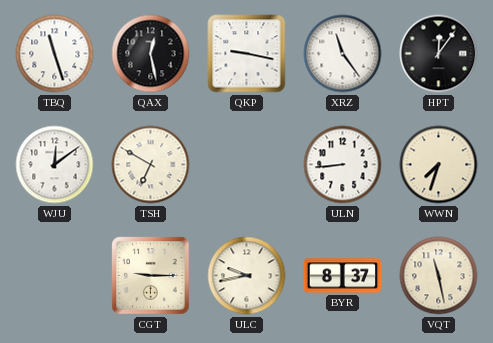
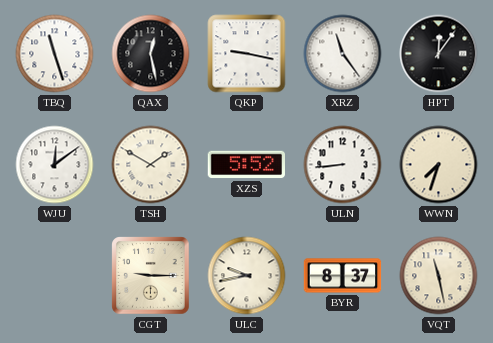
TSH: 6:50 -> 1:50 (151, 165)
XZS: none -> 5:52 (247, 165)
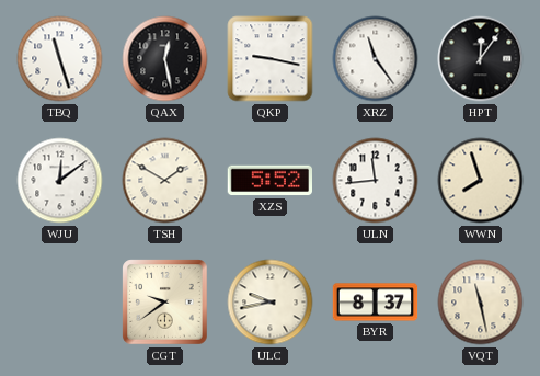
ULN: 8:44 -> 11:44 (376, 181)
WWN: 7:33 -> 7:57 (481, 181)
CGT: 9:15 -> 9:39 (165, 303)
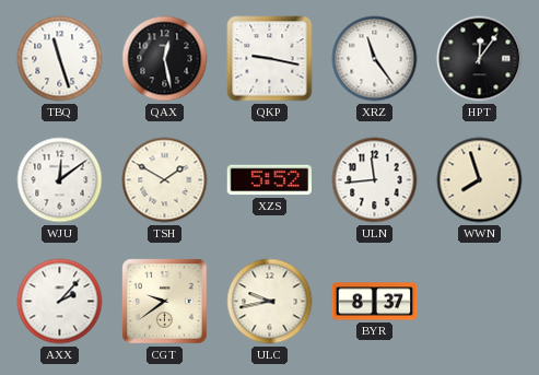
AXX: none -> 2:07 (60, 302)
VQT: 11:28 -> none (481, 303)
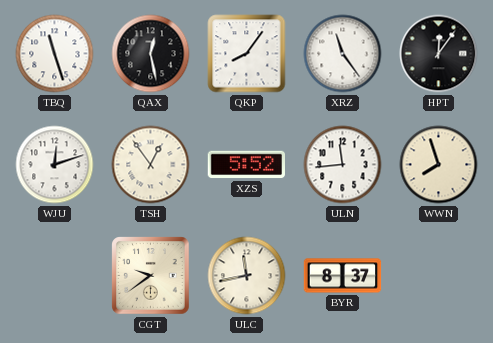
QKP: 9:17 -> 8:06 (247, 54)
WJU: 12:09 -> 12:12 (55, 165)
TSH: 1:50 -> 12:54 (151, 165)
AXX: 2:07 -> none (60, 302)
ULC: 9:43 -> 11:43 (247, 276)
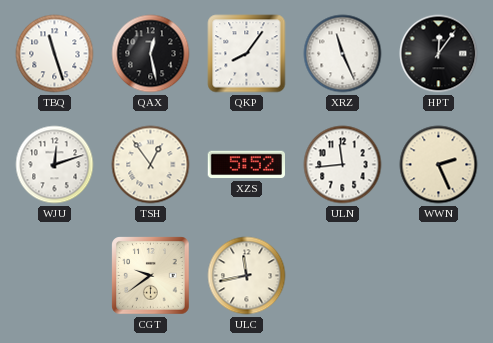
XRZ: 11:24 -> 11:26 (343, 54)
WWN: 7:57 -> 2:26 (439, 165)
BYR: 8:37 -> none (343, 276)
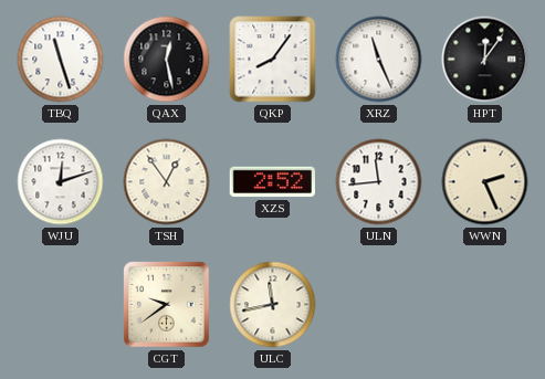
XZS: 5:52 -> 2:52 (273, 182)
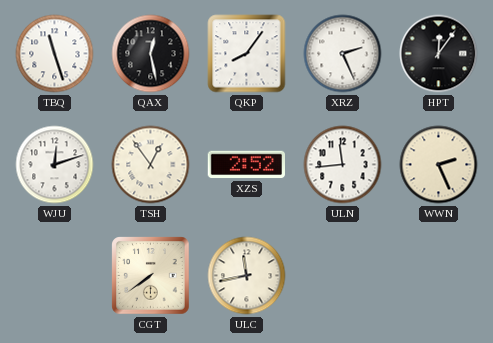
XRZ: 11:26 -> 2:26 (343, 54)
CGT: 9:39 -> 7:39 (151, 276)
